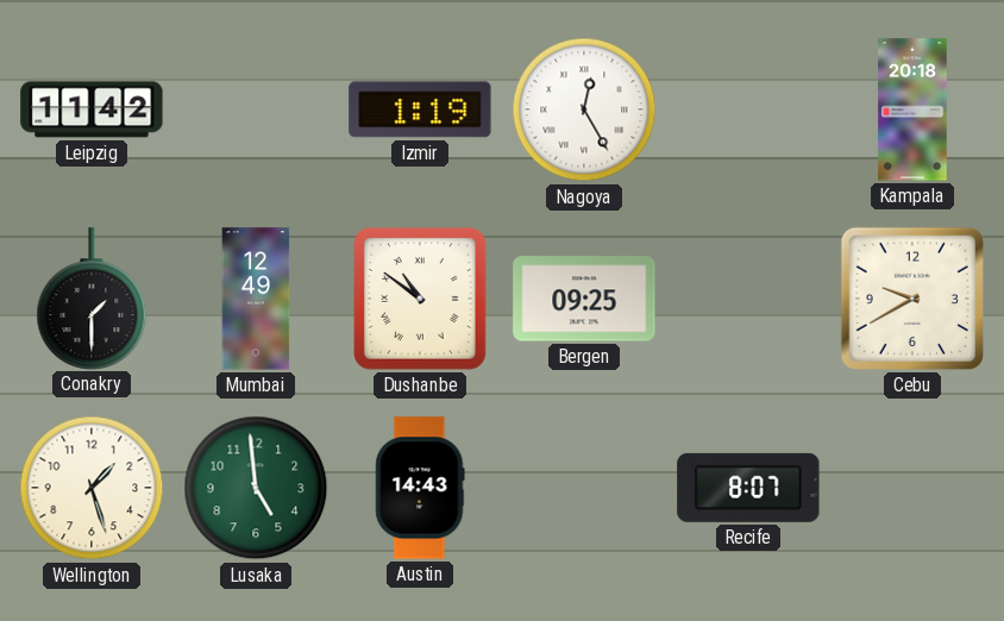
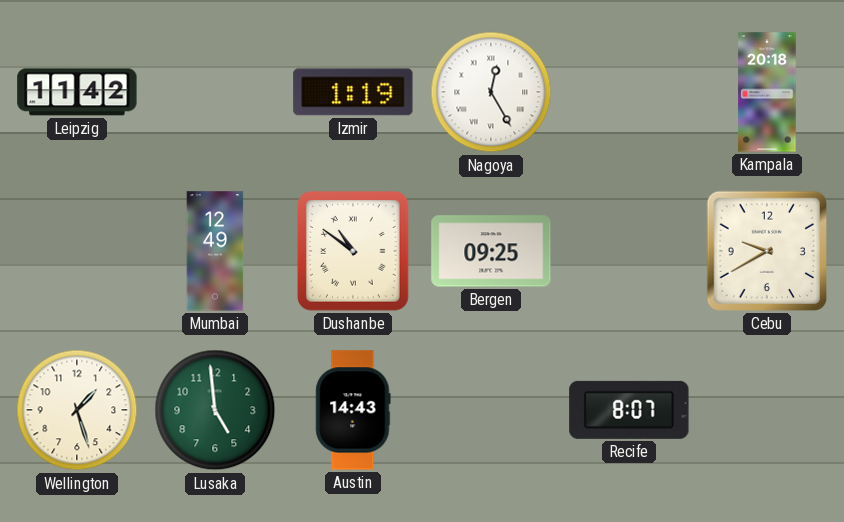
Conakry: 1:30 -> none (92, 299)
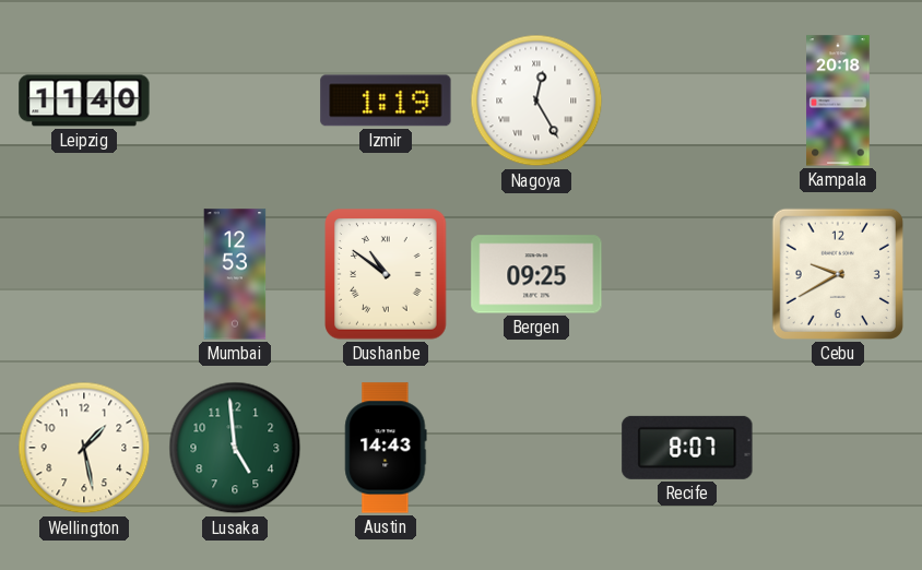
Leipzig: 11:42 -> 11:40 (84, 100)
Mumbai: 12:49 -> 12:53 (235, 274)
Wellington: 1:27 -> 1:28 (84, 448)
